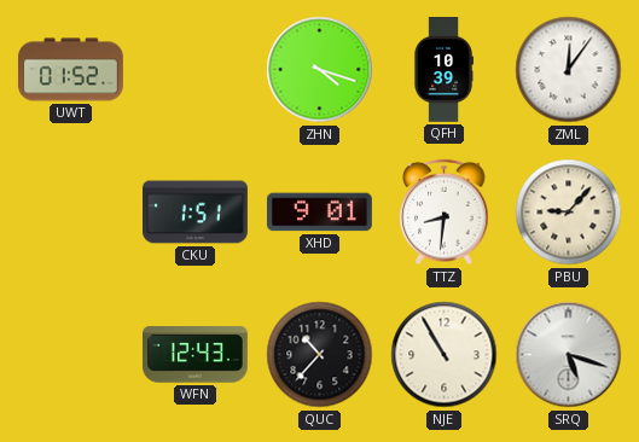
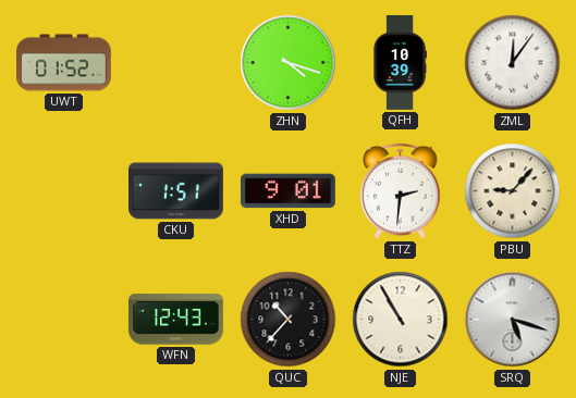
TTZ: 8:31 -> 2:31 (401, 191)
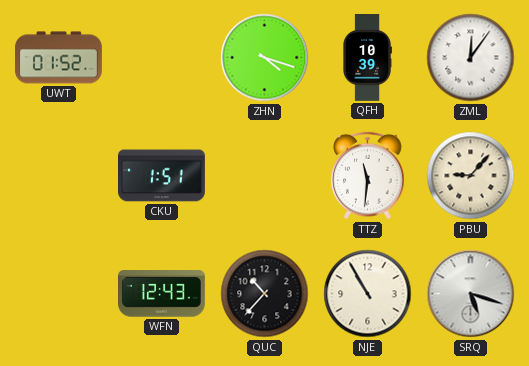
XHD: 9:01 -> none (287, 191)
TTZ: 2:31 -> 11:31 (368, 176)
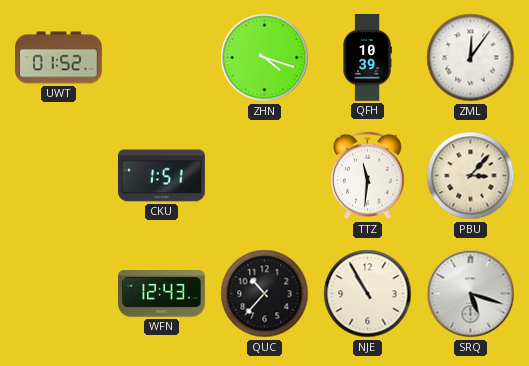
PBU: 9:07 -> 3:07 (471, 176)
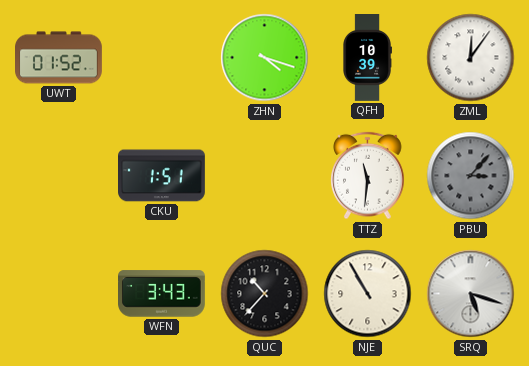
PBU dial: cream -> grey (471, 176)
WFN: 12:43 -> 3:43 (162, 294)
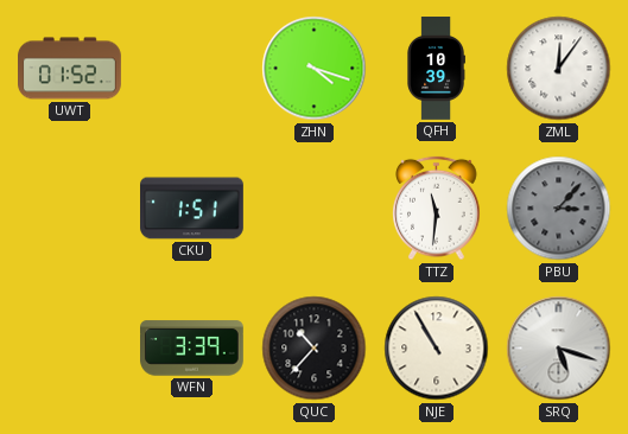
WFN: 3:43 -> 3:39 (192, 349)
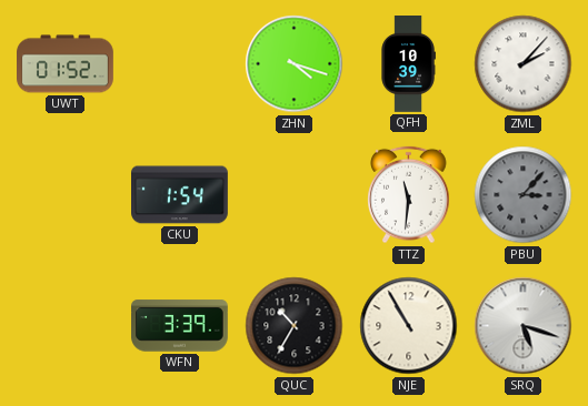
ZML: 12:06 -> 2:07 (524, 64)
CKU: 1:51 -> 1:54 (180, 195)
QUC: 10:37 -> 10:35 (295, 326)
